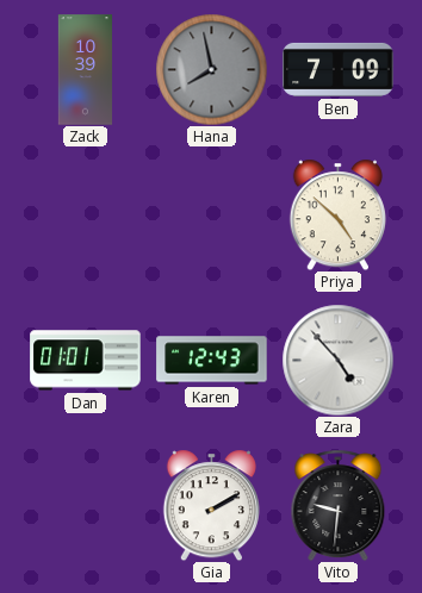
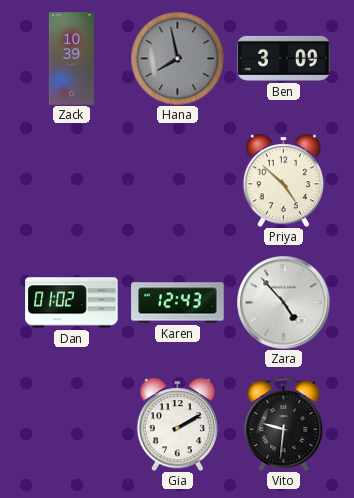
Ben: 7:09 -> 3:09 (284, 58)
Dan: 01:01 -> 01:02 (72, 303)
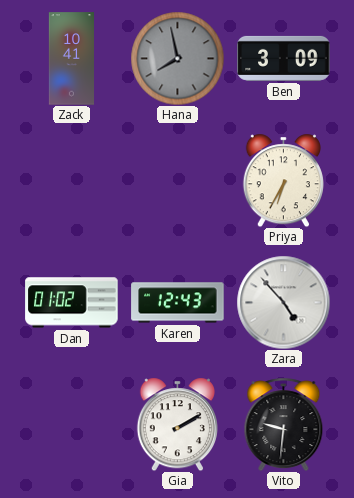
Zack: 10:39 -> 10:41 (72, 59)
Priya: 4:52 -> 6:35 (283, 180)
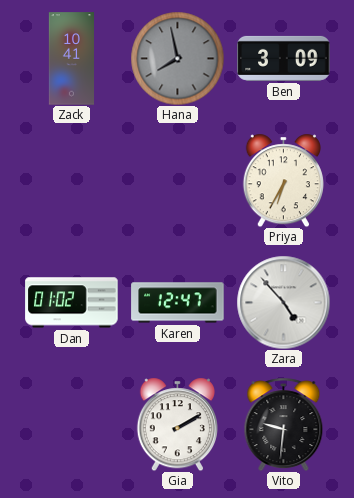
Karen: 12:43 -> 12:47 (178, 303)
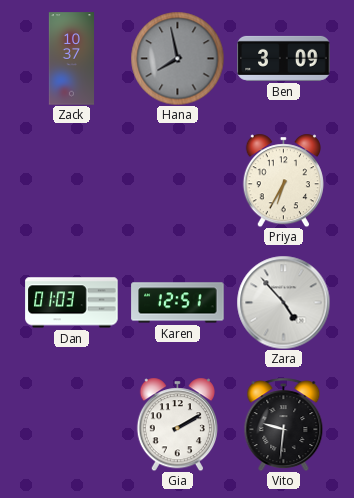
Zack: 10:41 -> 10:37 (72, 59)
Dan: 01:02 -> 01:03 (72, 303)
Karen: 12:47 -> 12:51 (178, 303)
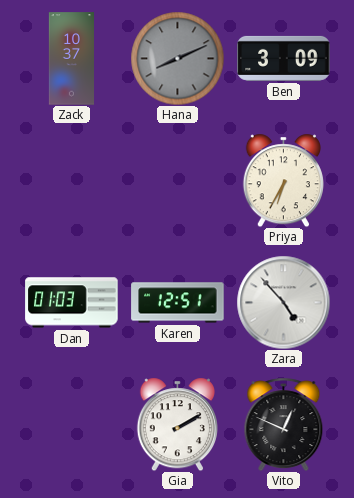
Hana: 7:58 -> 8:11 (177, 58)
Vito: 9:31 -> 12:49 (284, 424)
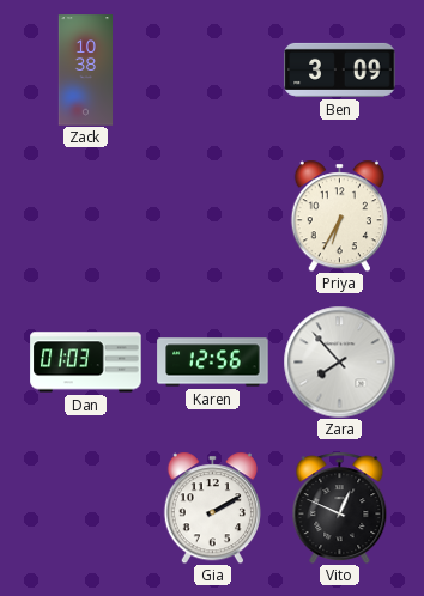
Zack: 10:37 -> 10:38 (86, 71)
Hana: 8:11 -> none (177, 58)
Karen: 12:51 -> 12:56 (213, 363)
Zara: 4:53 -> 7:53 (339, 361)
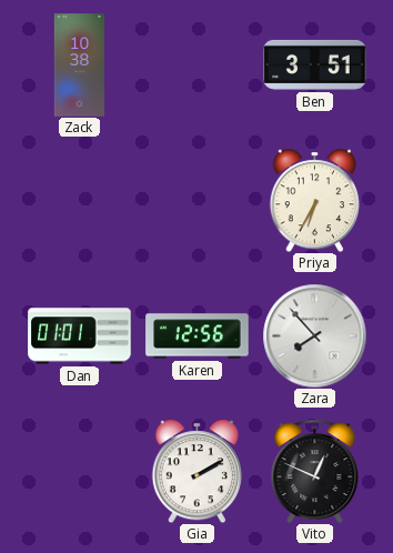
Ben: 3:09 -> 3:51 (315, 64)
Dan: 01:03 -> 01:01 (80, 336)
